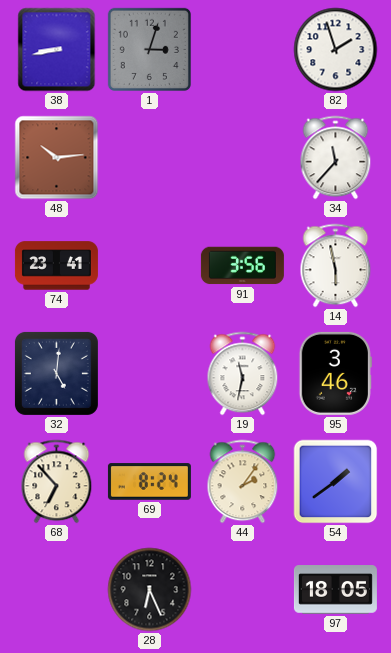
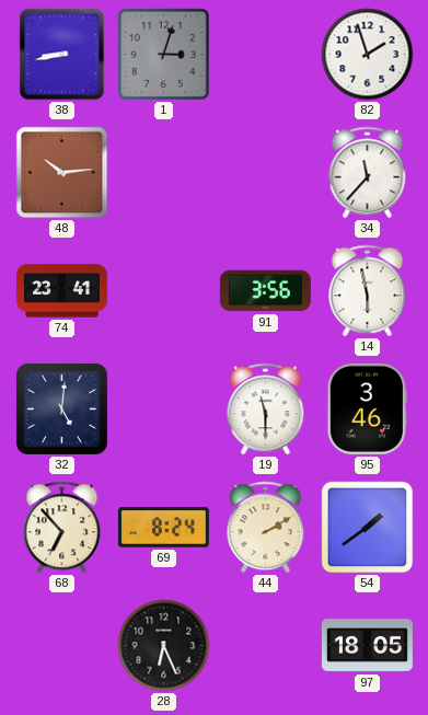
19: 11:32 -> 11:30 (266, 410)
44: 2:06 -> 2:10 (266, 528)
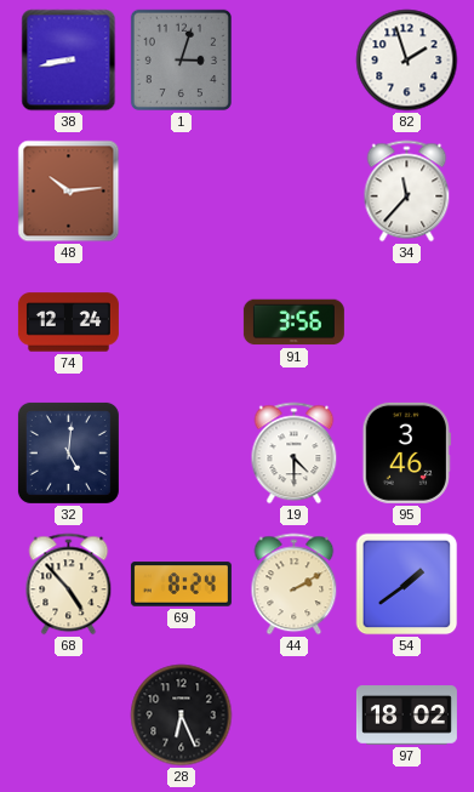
74: 23:41 -> 12:24 (68, 323)
14: 5:58 -> none (368, 291)
19: 11:30 -> 4:30 (295, 454)
68: 6:53 -> 4:53 (69, 585)
97: 18:05 -> 18:02 (406, 716)
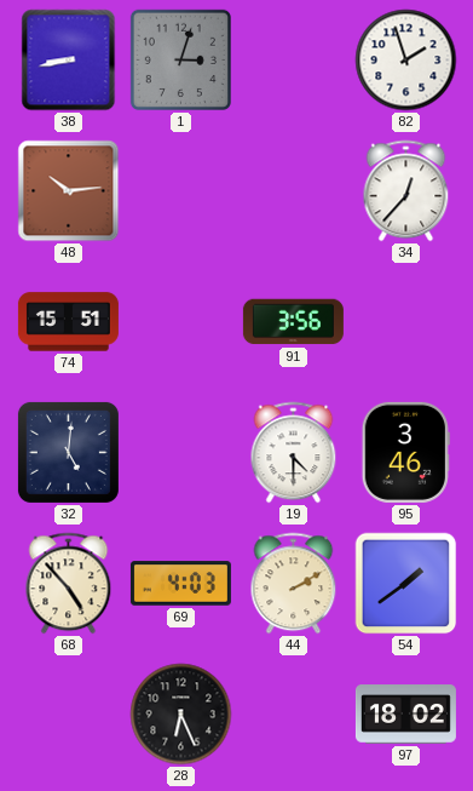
34: 11:37 -> 12:37 (406, 191)
74: 12:24 -> 15:51 (68, 322)
69: 8:24 -> 4:03 (180, 584)
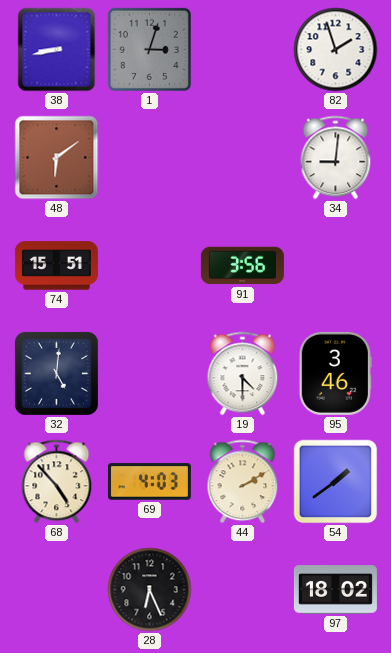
48: 10:14 -> 6:09 (57, 158)
34: 12:37 -> 9:01 (336, 158)
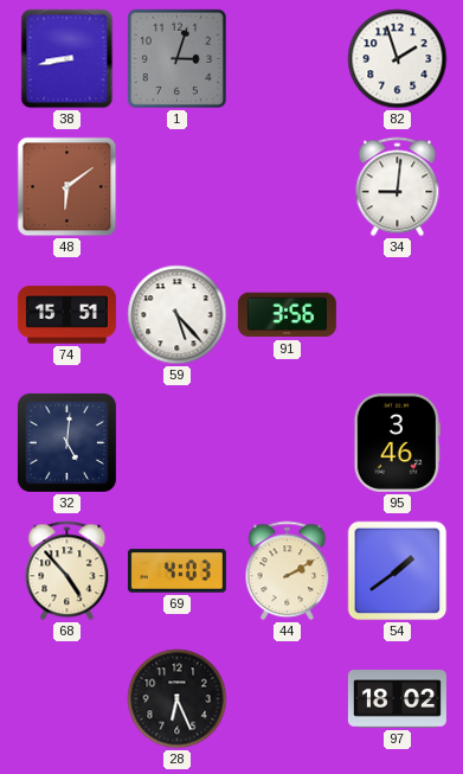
59: none -> 5:23 (178, 315)
19: 4:30 -> none (243, 374)
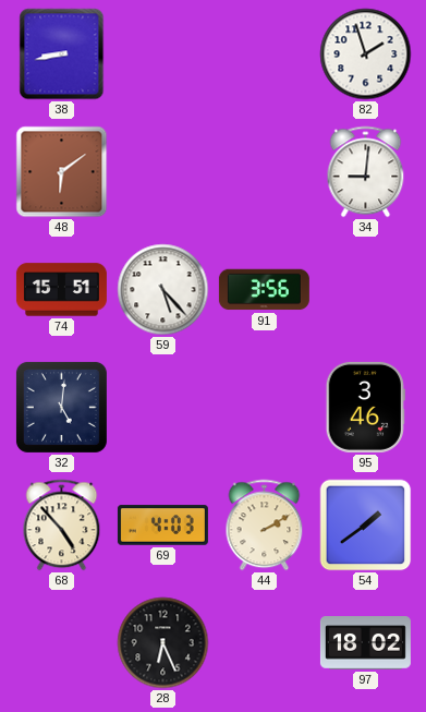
1: 3:03 -> none (176, 58)
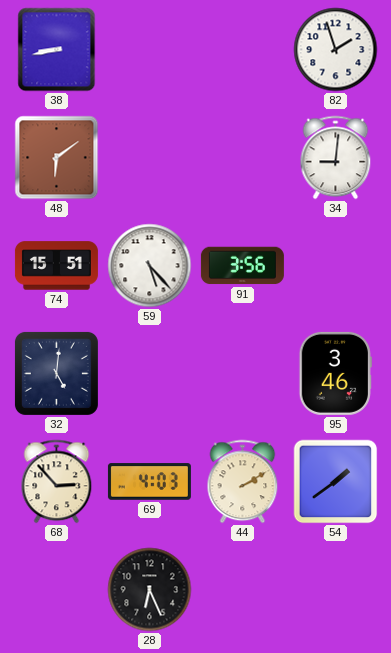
68: 4:53 -> 2:53 (57, 482)
97: 18:02 -> none (365, 643)
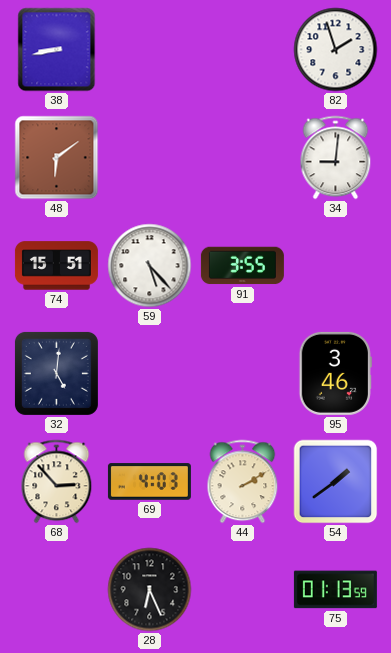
91: 3:56 -> 3:55 (242, 266)
75: none -> 01:13 (335, 590)
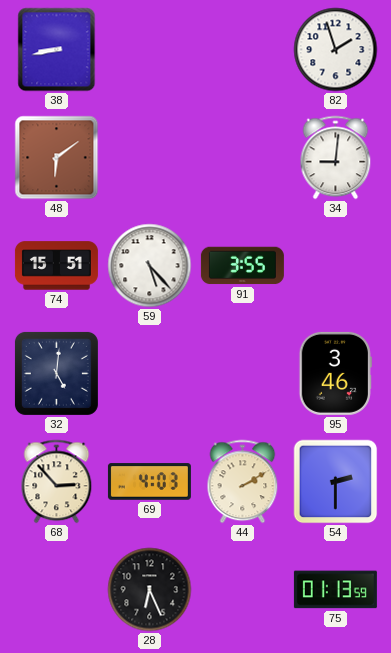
54: 1:39 -> 2:30 (336, 482)
